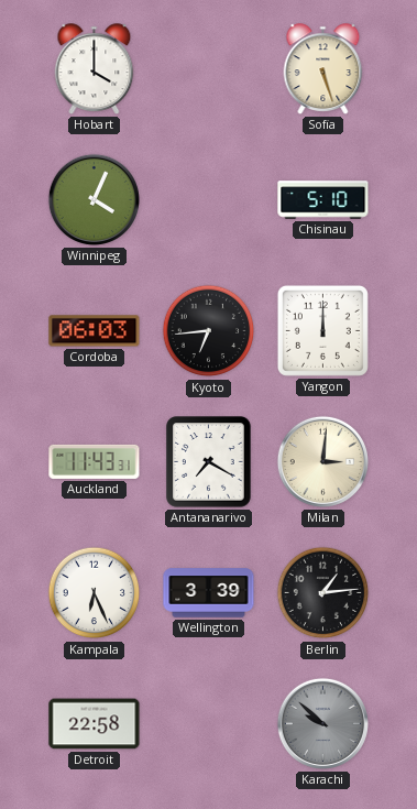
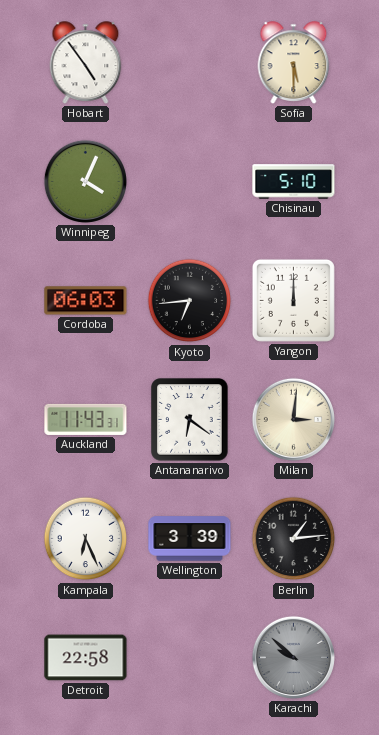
Hobart: 4:00 -> 4:54 (86, 63)
Sofia: 5:27 -> 5:30 (294, 63)
Antananarivo: 7:20 -> 6:21 (190, 420)
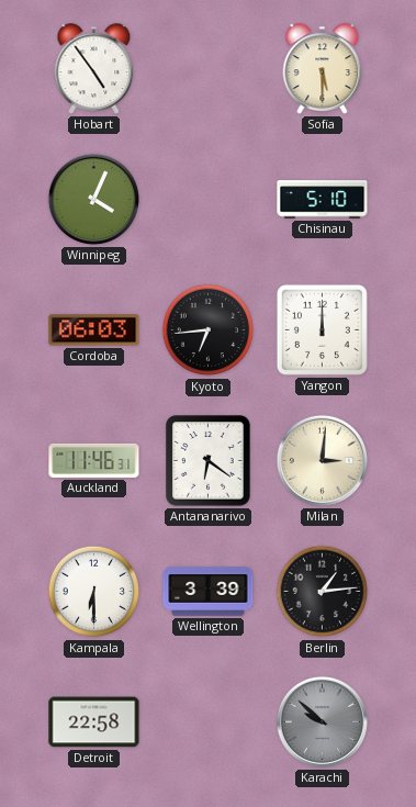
Auckland: 11:43 -> 11:46 (94, 460)
Kampala: 6:26 -> 6:30 (94, 592)
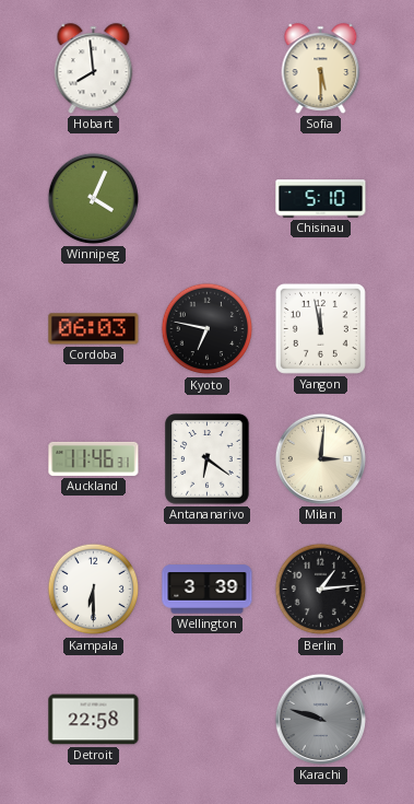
Hobart: 4:54 -> 7:59 (94, 69)
Kyoto: 6:44 -> 6:47 (208, 329)
Yangon: 12:00 -> 11:58 (320, 328)
Karachi: 9:52 -> 9:48 (320, 719)
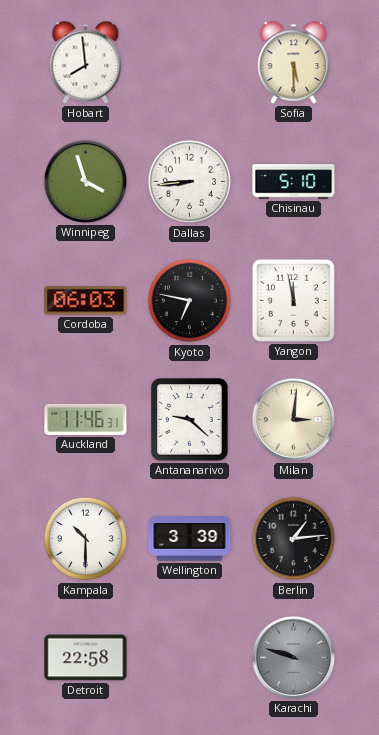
Winnipeg: 4:04 -> 3:57 (85, 181)
Dallas: none -> 8:44 (190, 182)
Antananarivo: 6:21 -> 9:22 (190, 420)
Kampala: 6:30 -> 10:30 (86, 539)
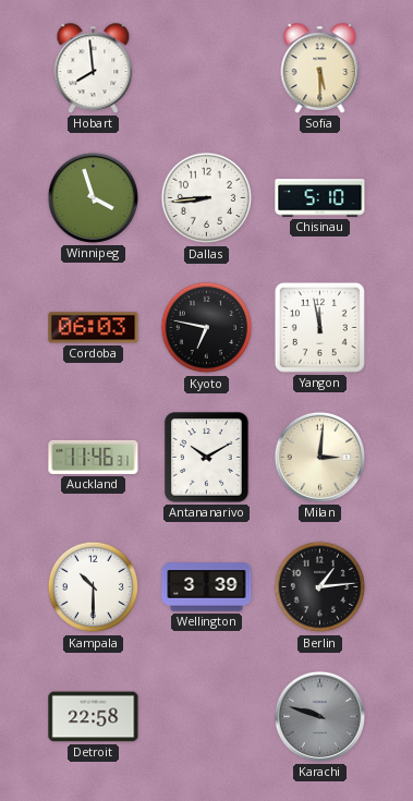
Antananarivo: 9:22 -> 10:10 (207, 458)
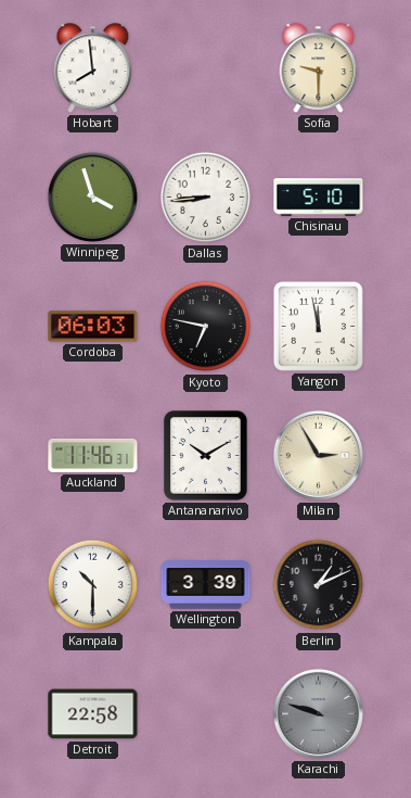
Sofia: 5:30 -> 9:30 (319, 68)
Milan: 3:01 -> 2:55 (318, 455)
Berlin: 1:14 -> 1:11 (319, 585)
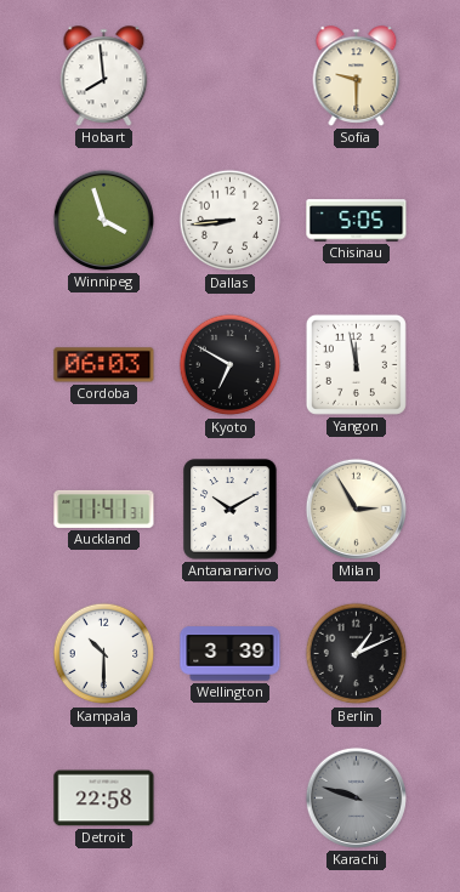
Chisinau: 5:10 -> 5:05 (357, 221)
Kyoto: 6:47 -> 6:50 (231, 365)
Auckland: 11:46 -> 11:41 (104, 509)
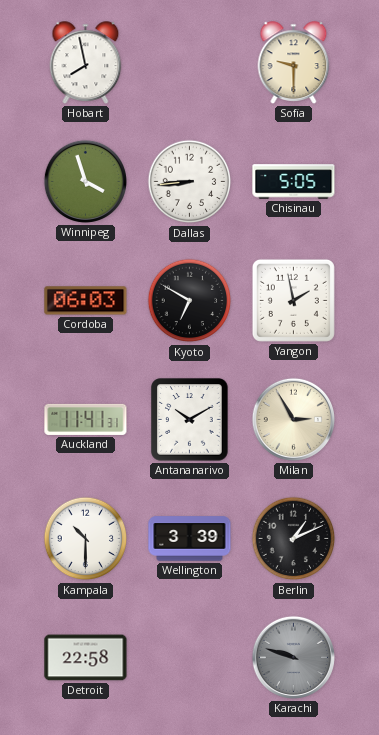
Hobart: 7:59 -> 7:58 (86, 63)
Yangon: 11:58 -> 1:58 (293, 300)
